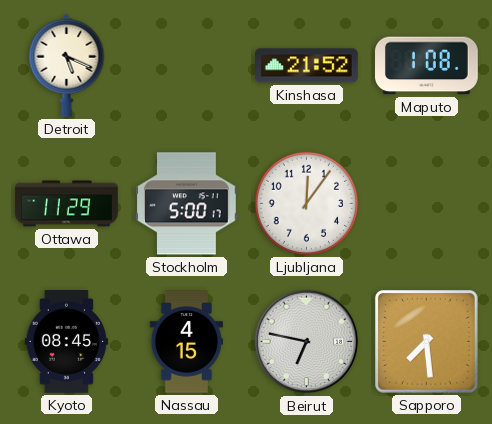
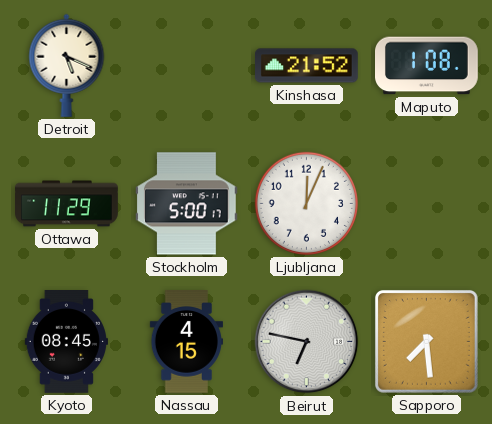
Ljubljana: 12:06 -> 12:04 (306, 203)
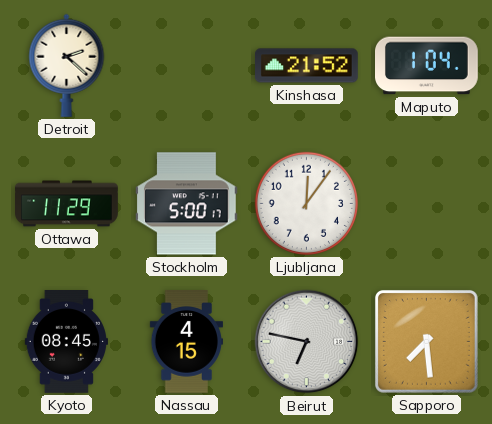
Detroit: 5:19 -> 2:22 (67, 65)
Maputo: 1:08 -> 1:04 (427, 66)
Ljubljana: 12:04 -> 12:06 (306, 203)
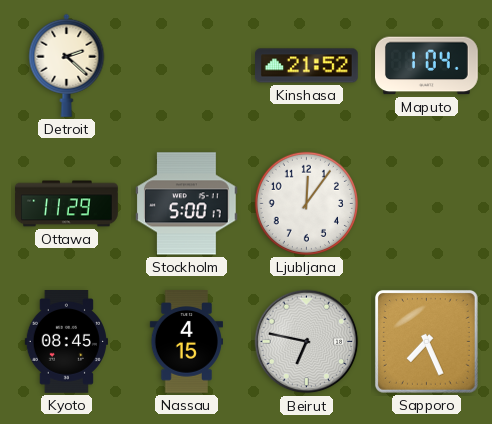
Sapporo: 7:29 -> 7:26 (426, 341)
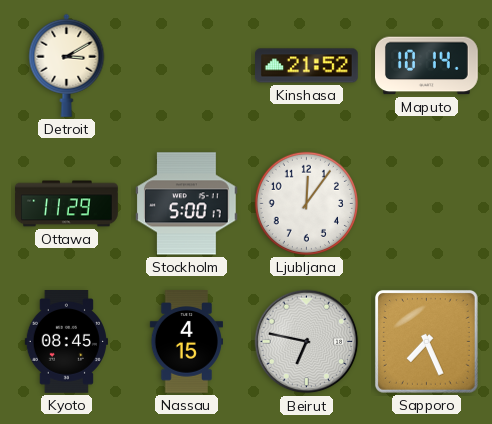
Detroit: 2:22 -> 3:10 (67, 65)
Maputo: 1:04 -> 10:14 (427, 66)
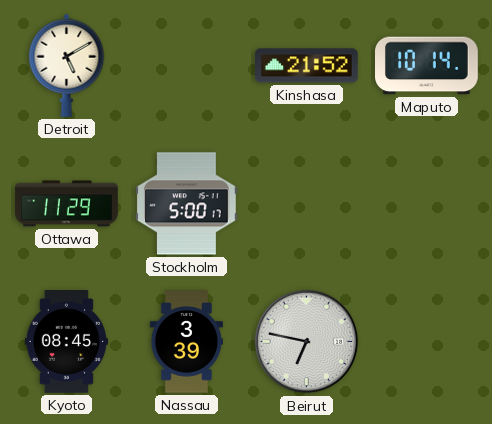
Detroit: 3:10 -> 5:10 (67, 65)
Ljubljana: 12:06 -> none (306, 203)
Nassau: 4:15 -> 3:39 (186, 342)
Sapporo: 7:26 -> none (426, 341)
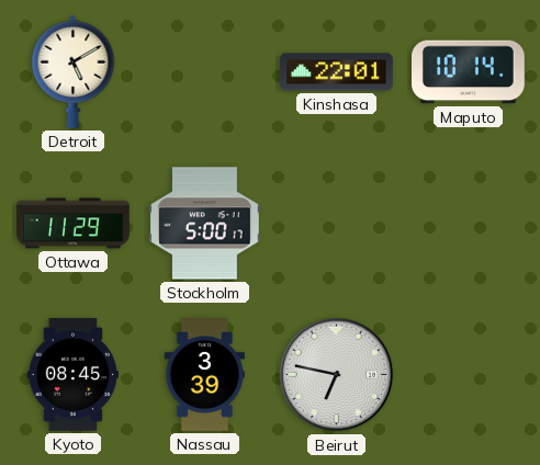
Kinshasa: 21:52 -> 22:01 (337, 72)
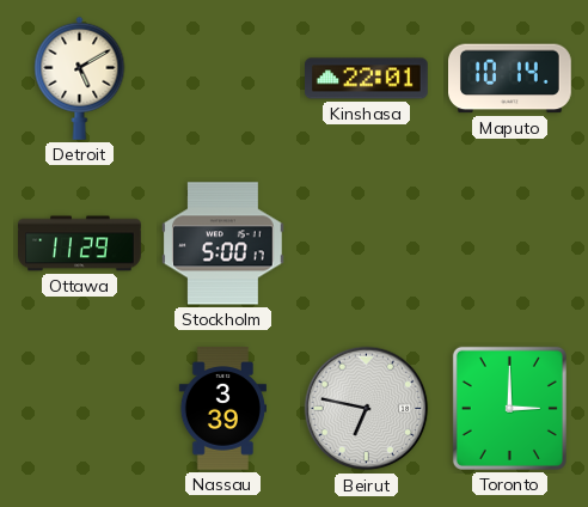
Kyoto: 08:45 -> none (72, 375)
Toronto: none -> 3:00 (509, 408)
